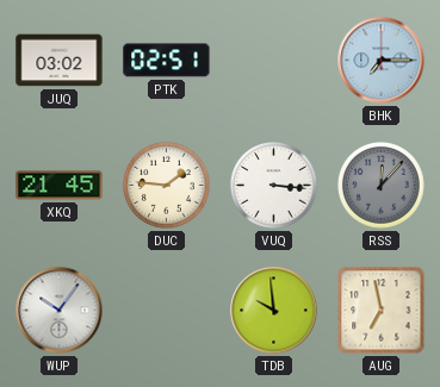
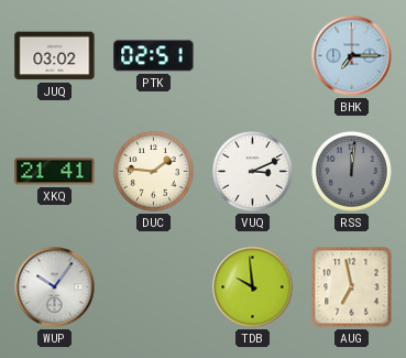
XKQ: 21:45 -> 21:41 (55, 172)
VUQ: 3:16 -> 3:11 (253, 172)
RSS: 12:07 -> 12:01 (352, 172)
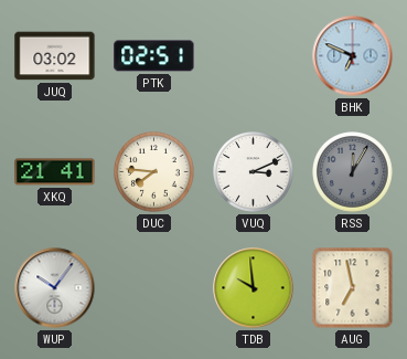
BHK: 7:15 -> 6:49 (353, 56)
DUC: 1:46 -> 7:46 (154, 172)
RSS: 12:01 -> 12:05 (353, 172)
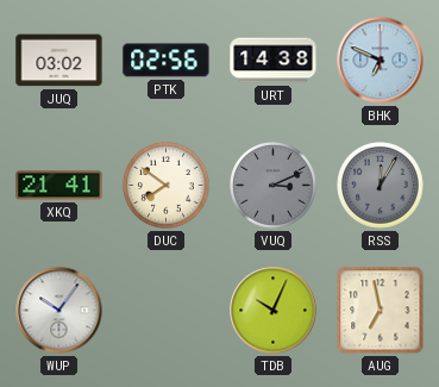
PTK: 02:51 -> 02:56 (167, 61)
URT: none -> 14:38 (274, 61)
DUC: 7:46 -> 7:51 (167, 186)
VUQ dial: white -> grey (274, 186)
TDB: 9:59 -> 10:04 (274, 311)
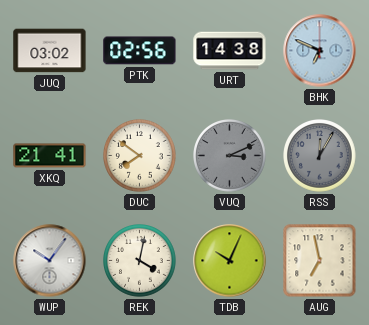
REK: none -> 4:02 (140, 261)
